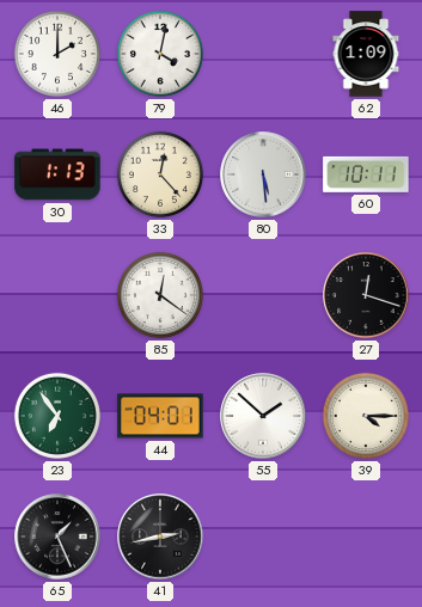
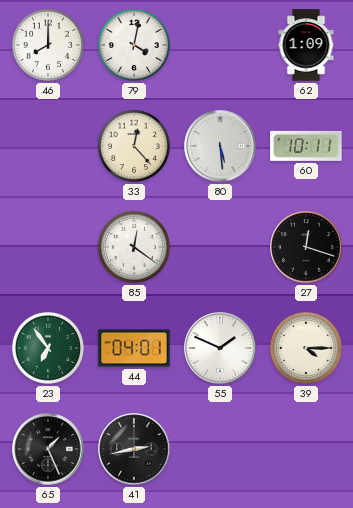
46: 2:00 -> 8:00 (48, 45)
30: 1:13 -> none (57, 174)
55: 1:52 -> 1:49 (220, 348)
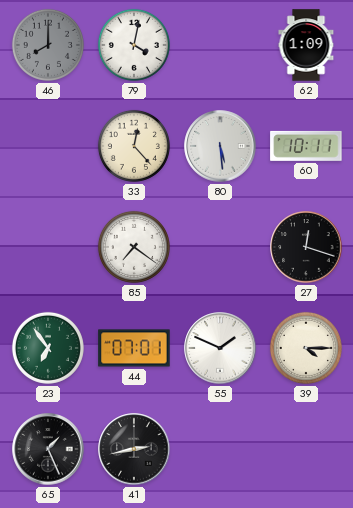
46 dial: white -> grey (48, 45)
85: 12:21 -> 7:21 (134, 247)
44: 04:01 -> 07:01 (134, 348)
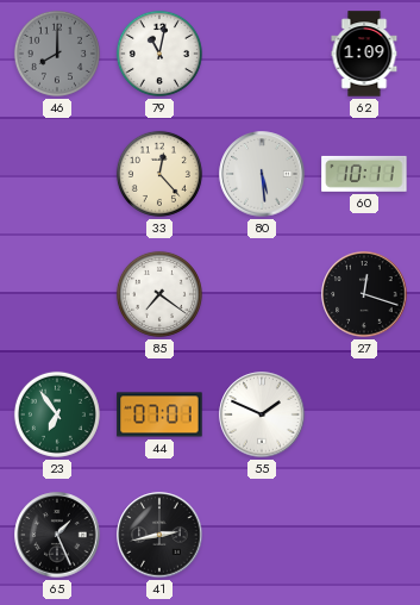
79: 4:02 -> 11:02 (159, 54)
39: 4:15 -> none (306, 348)
